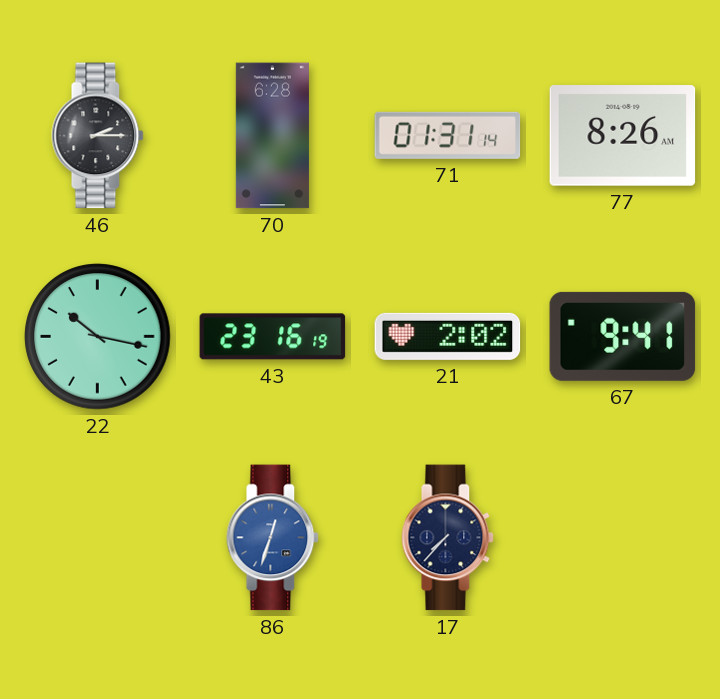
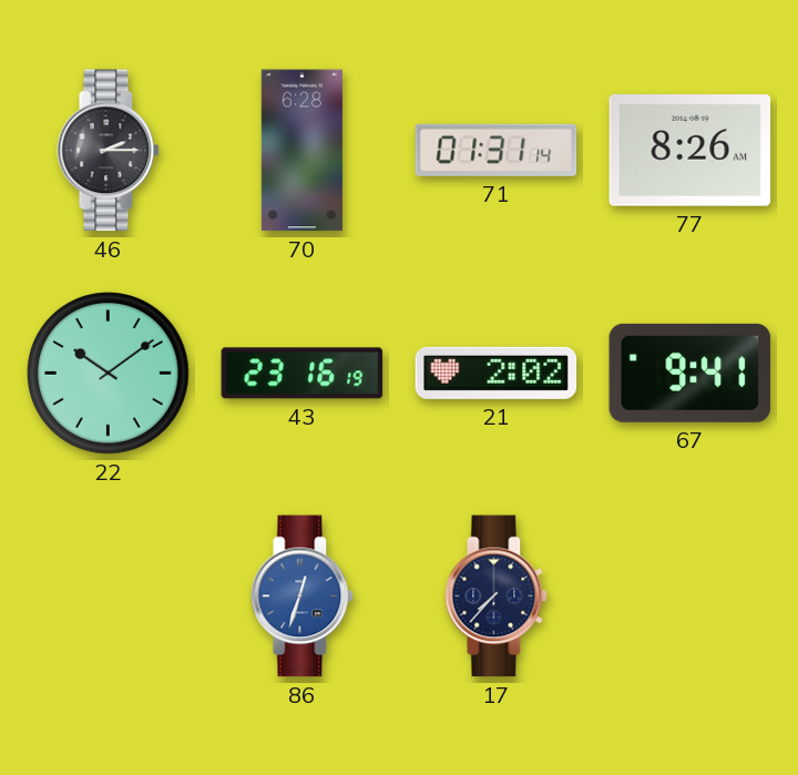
22: 10:17 -> 10:09 (109, 374)
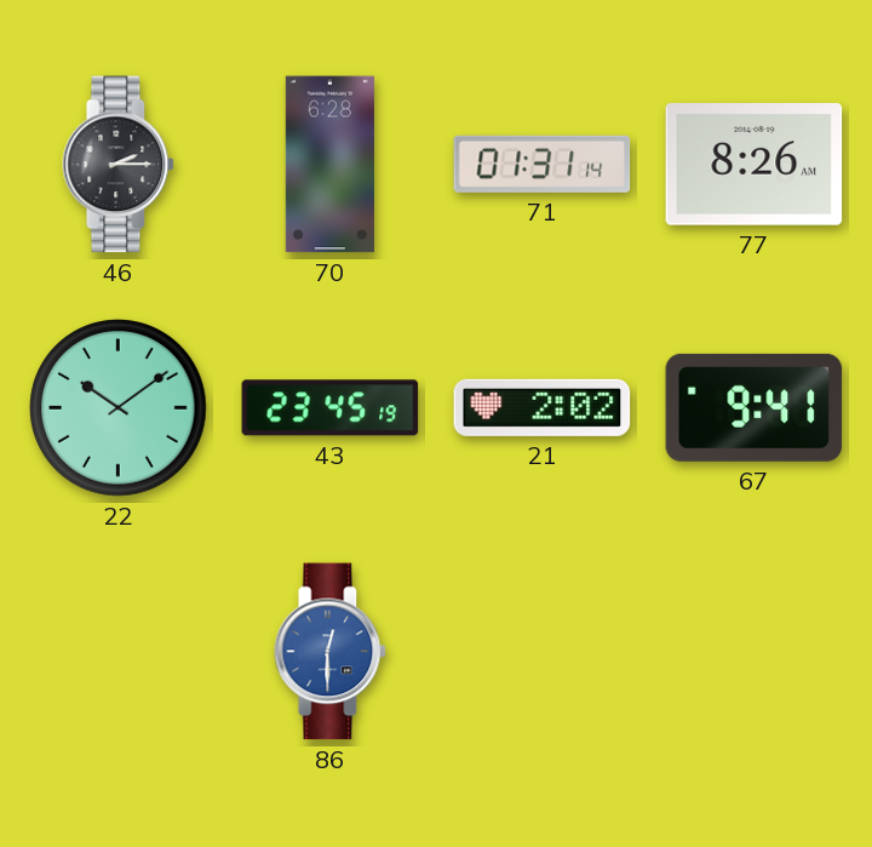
43: 23:16 -> 23:45 (331, 408)
86: 12:33 -> 12:30 (331, 652)
17: 7:37 -> none (497, 596)
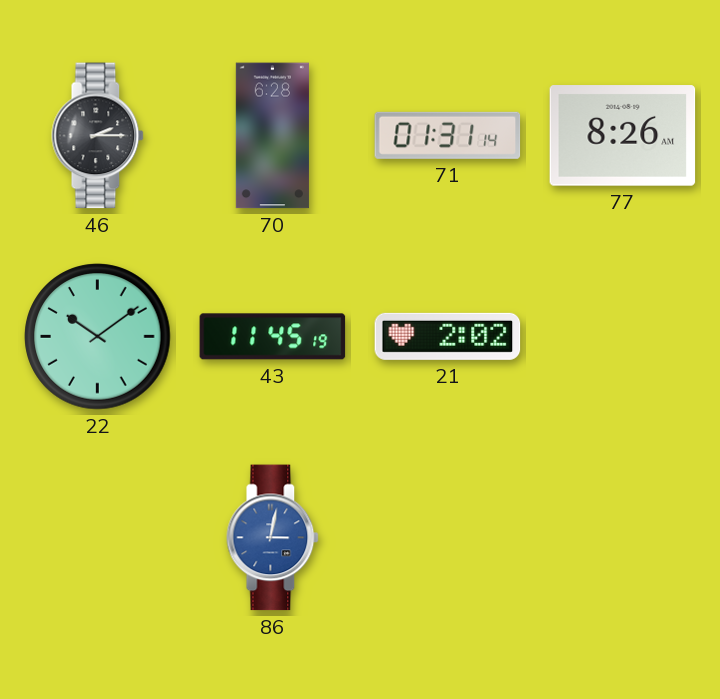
43: 23:45 -> 11:45 (273, 337)
67: 9:41 -> none (755, 407)
86: 12:30 -> 3:02 (273, 538)
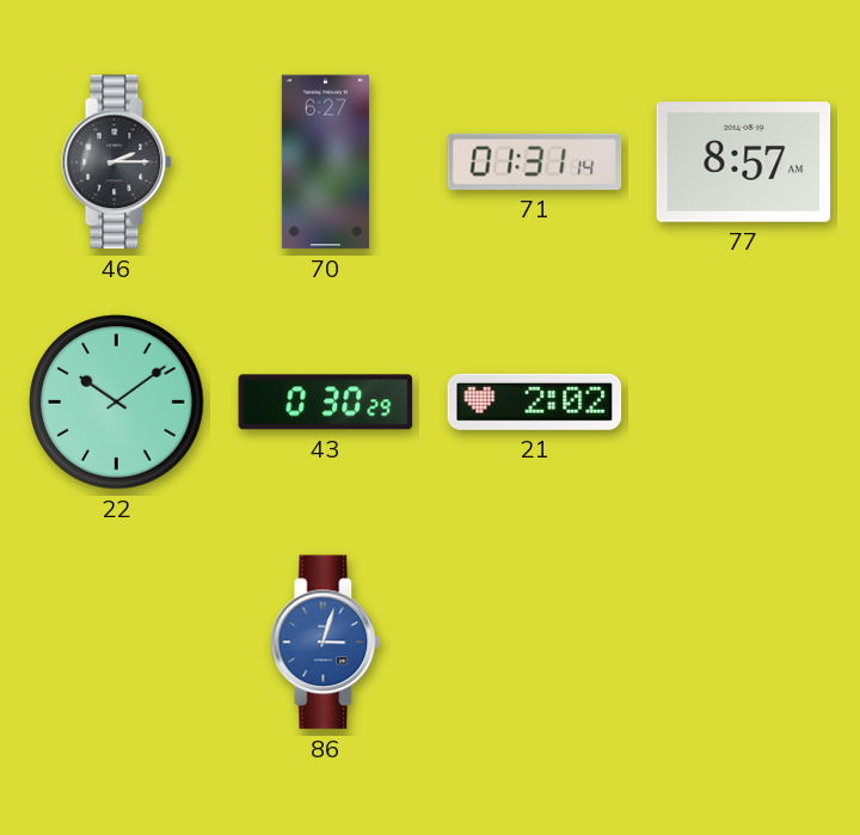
70: 6:28 -> 6:27 (325, 162)
77: 8:26 -> 8:57 (744, 162)
43: 11:45 -> 0:30 (326, 403)
86: 3:02 -> 3:03 (326, 643)
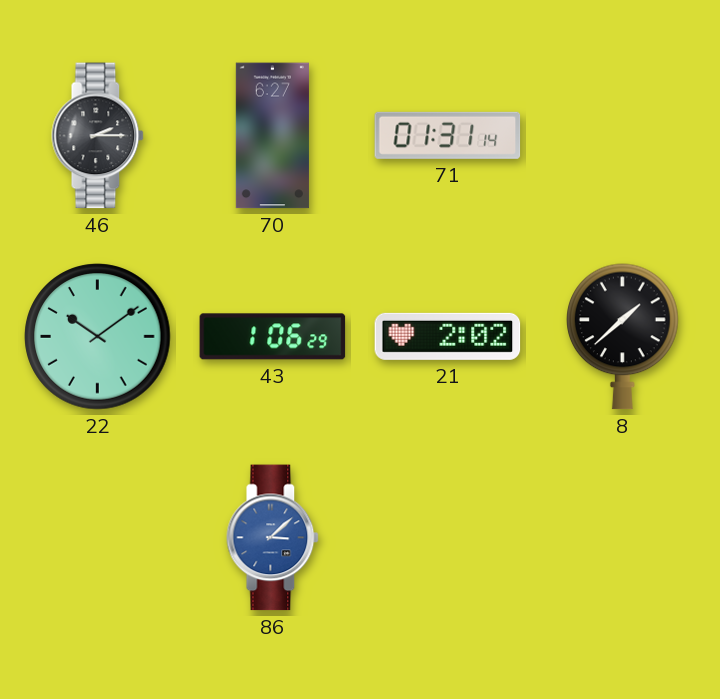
77: 8:57 -> none (744, 162)
43: 0:30 -> 1:06 (273, 337)
8: none -> 1:38 (623, 337)
86: 3:03 -> 3:08 (273, 538)
